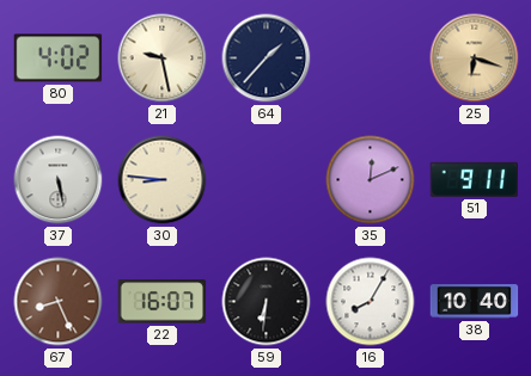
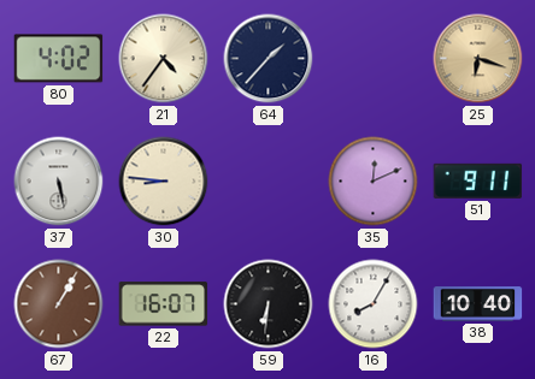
21: 9:28 -> 4:36 (164, 59)
67: 8:26 -> 1:05 (59, 304)
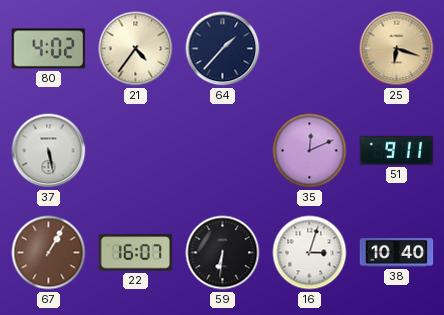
30: 8:46 -> none (164, 182)
16: 8:05 -> 3:03 (310, 253)
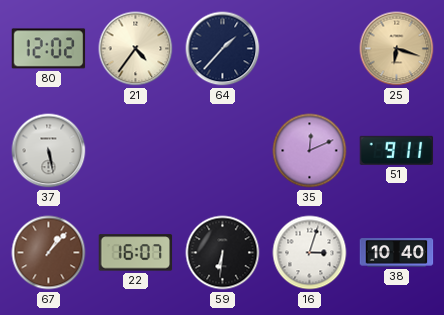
80: 4:02 -> 12:02 (49, 49)
67: 1:05 -> 1:07 (49, 253)
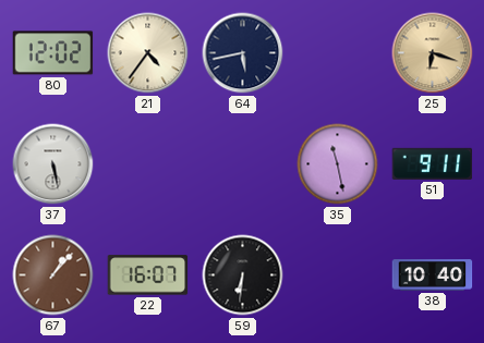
64: 1:37 -> 5:43 (243, 53)
35: 12:11 -> 11:28 (338, 164)
16: 3:03 -> none (310, 253)
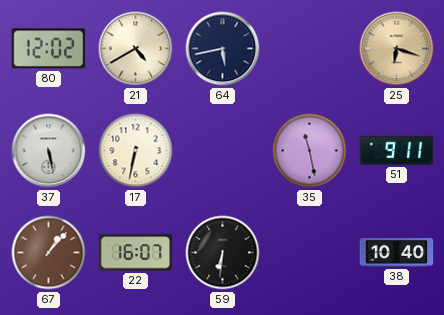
21: 4:36 -> 4:40 (136, 49)
17: none -> 6:32 (136, 151)
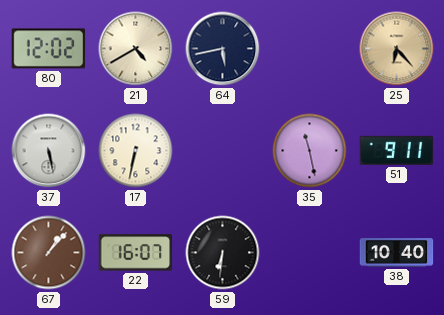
25: 6:18 -> 6:23 (397, 49)
